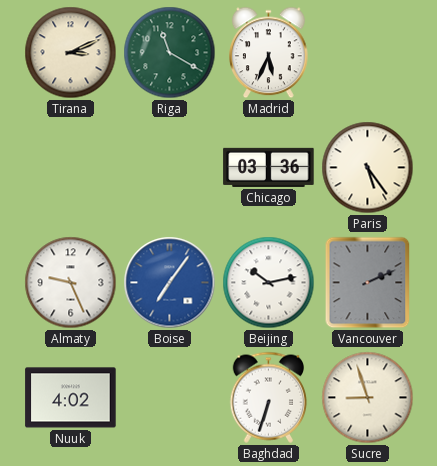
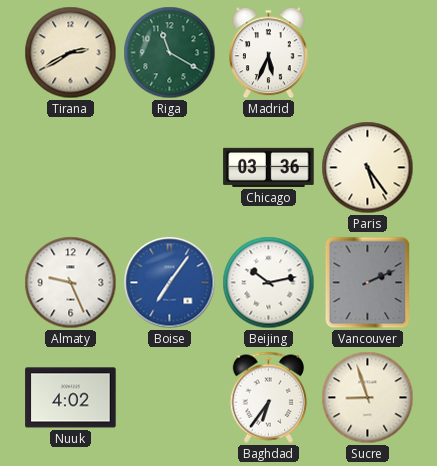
Tirana: 3:11 -> 2:40 (71, 53)
Baghdad: 6:33 -> 6:36 (269, 397)
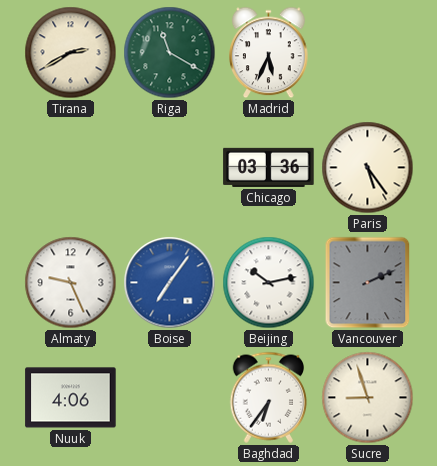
Nuuk: 4:02 -> 4:06 (71, 398)
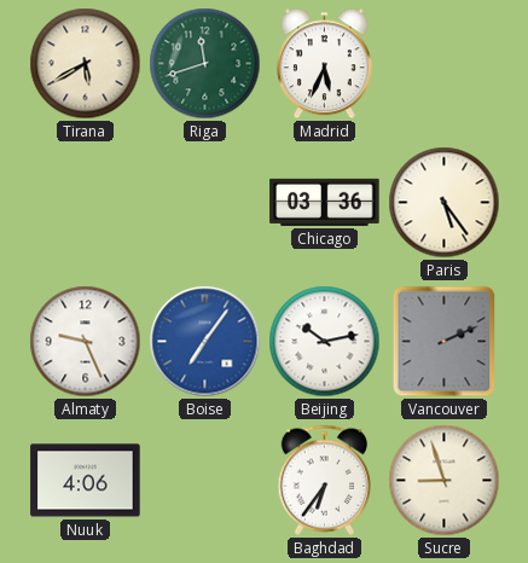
Tirana: 2:40 -> 5:40 (86, 64)
Riga: 11:20 -> 11:42 (205, 64)
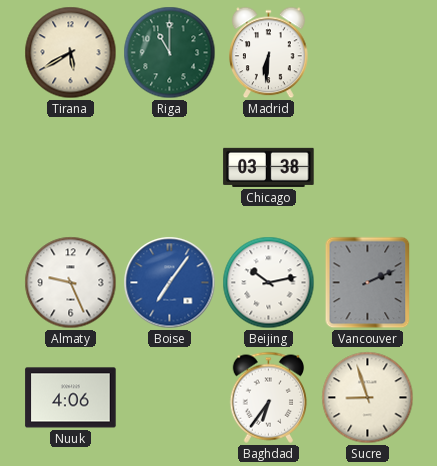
Riga: 11:42 -> 11:00 (170, 53)
Madrid: 5:34 -> 6:31 (269, 53)
Chicago: 03:36 -> 03:38 (269, 167)
Paris: 5:24 -> none (445, 203)
